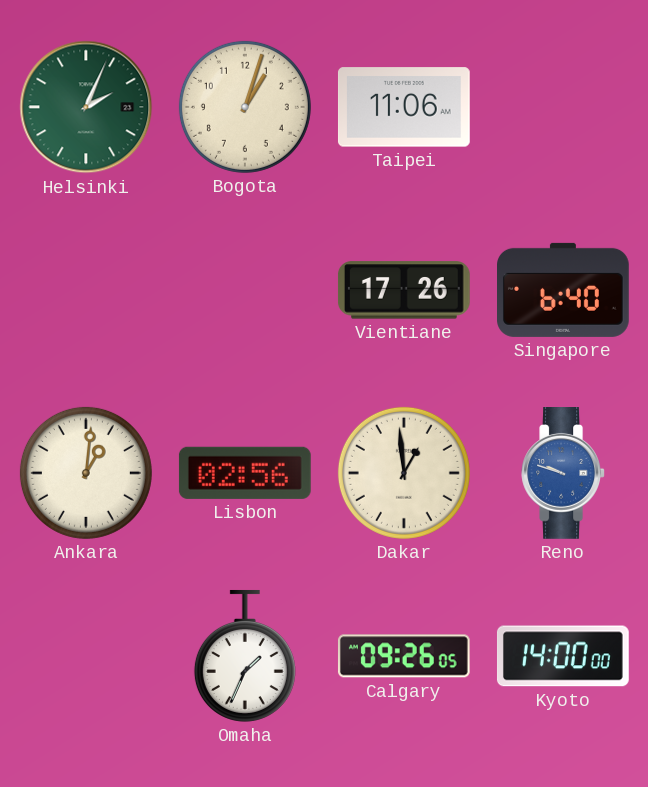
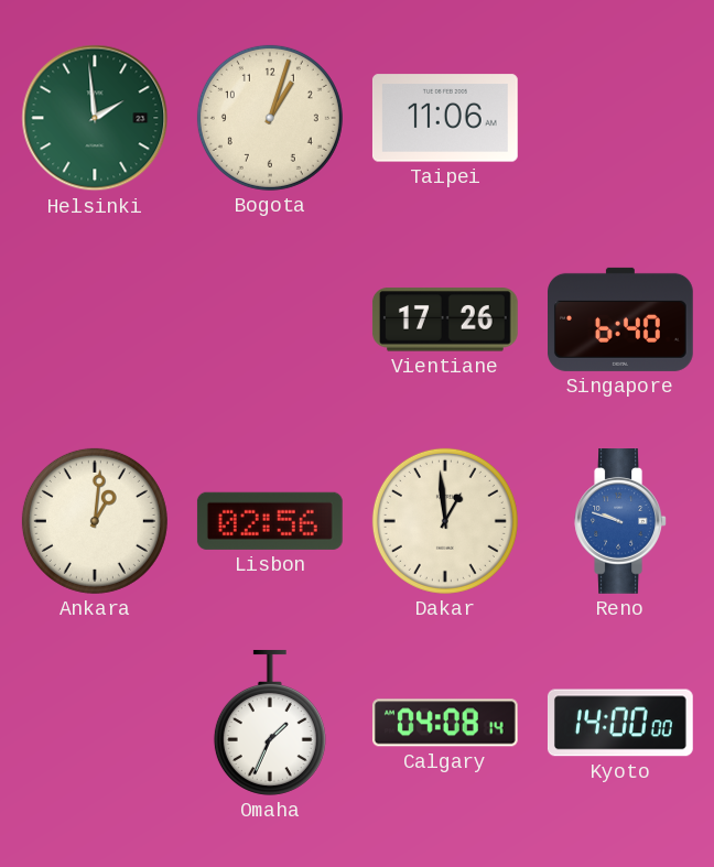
Helsinki: 2:04 -> 1:59 (95, 118)
Calgary: 09:26 -> 04:08 (445, 723)
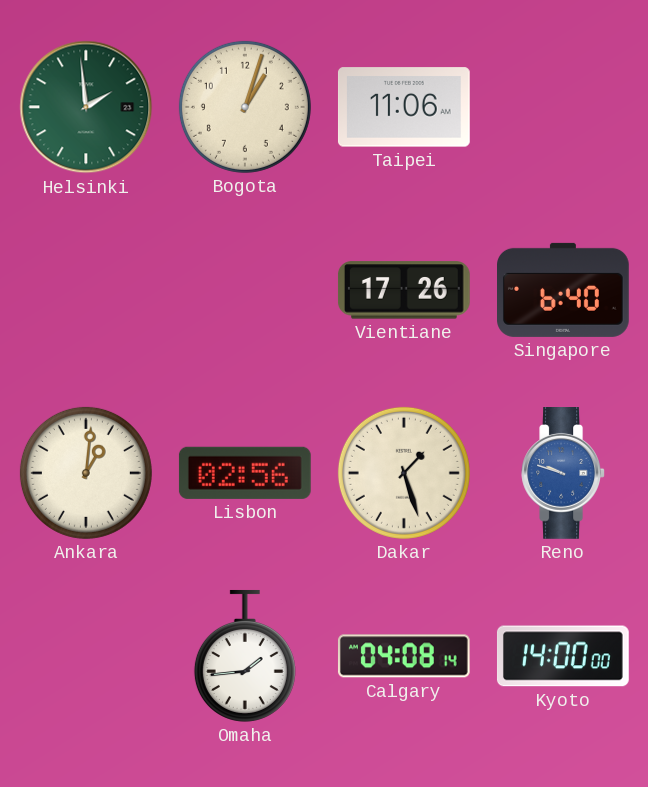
Dakar: 12:59 -> 1:27 (404, 473)
Omaha: 1:34 -> 1:44 (245, 656)
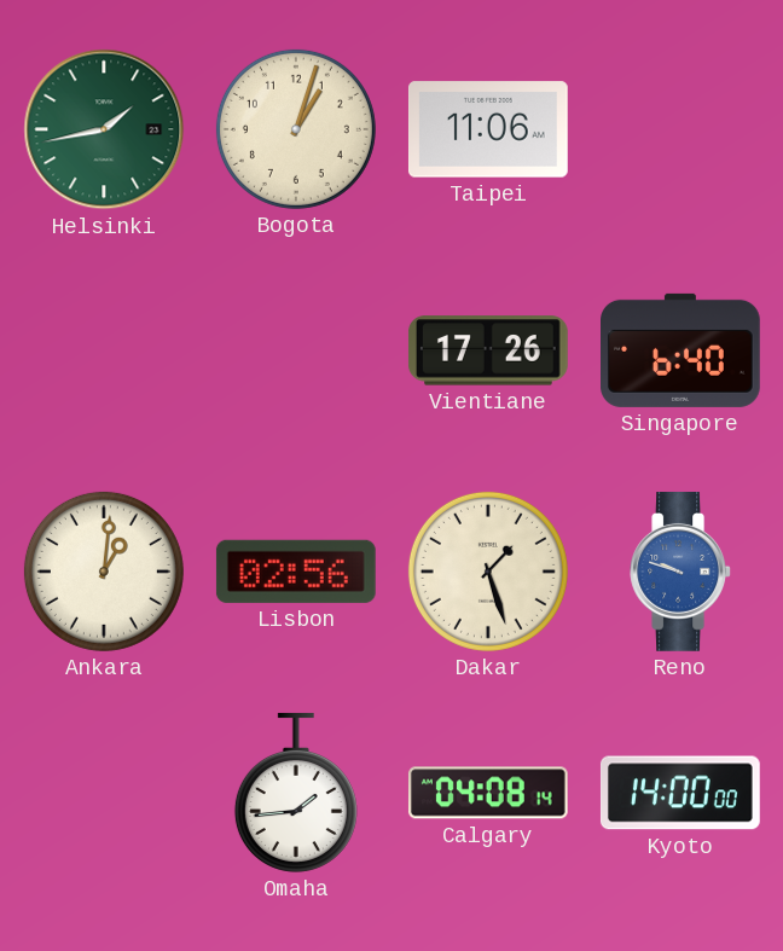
Helsinki: 1:59 -> 1:43 (104, 129)
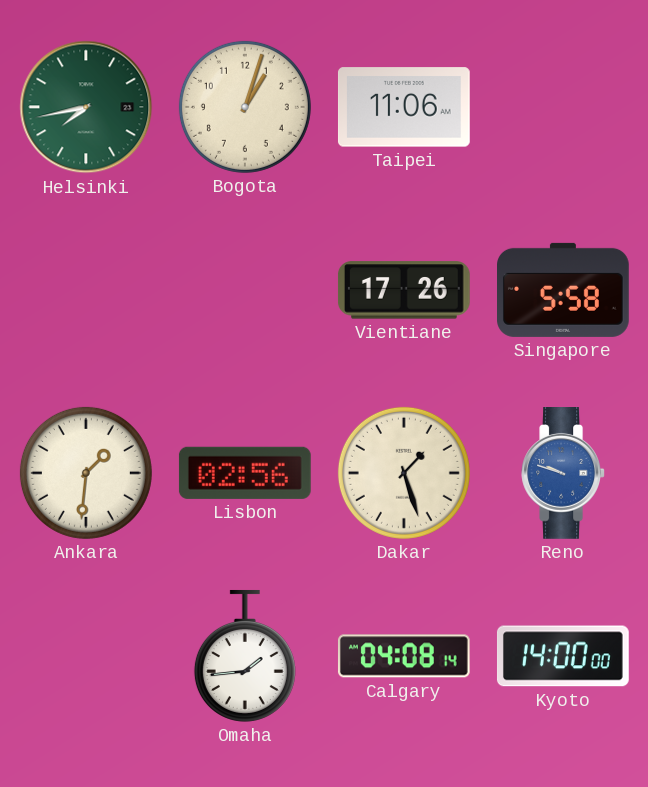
Helsinki: 1:43 -> 7:43 (86, 107)
Singapore: 6:40 -> 5:58 (564, 290)
Ankara: 1:01 -> 1:31 (86, 473)
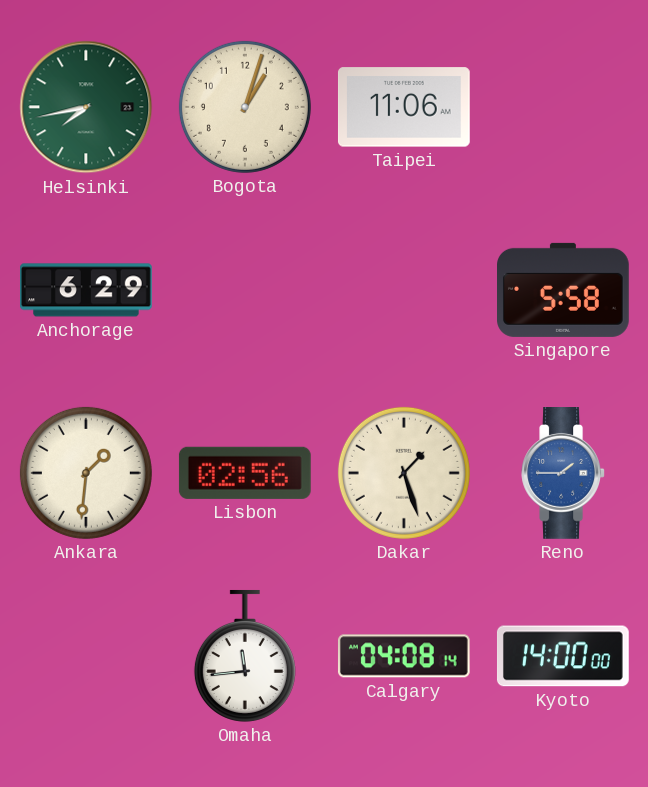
Anchorage: none -> 6:29 (87, 290)
Vientiane: 17:26 -> none (404, 290)
Reno: 9:48 -> 1:45 (563, 474)
Omaha: 1:44 -> 11:44 (245, 656)
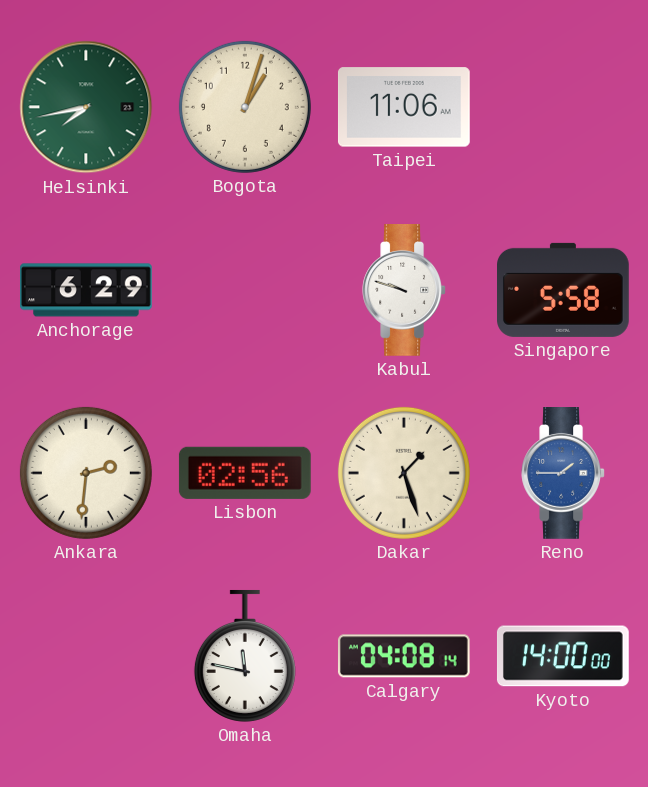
Kabul: none -> 9:48 (404, 291)
Ankara: 1:31 -> 2:31 (86, 473)
Omaha: 11:44 -> 11:47 (245, 656)
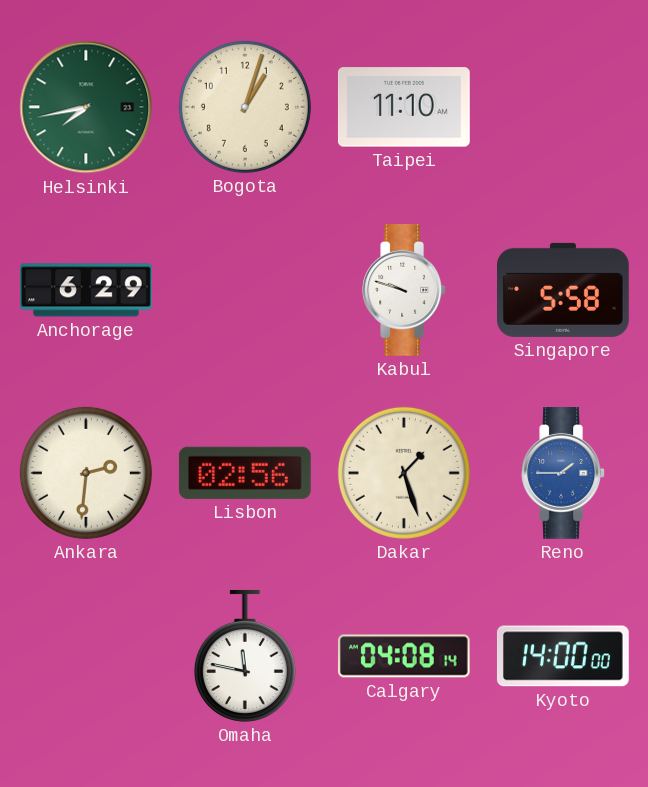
Taipei: 11:06 -> 11:10 (404, 107)
